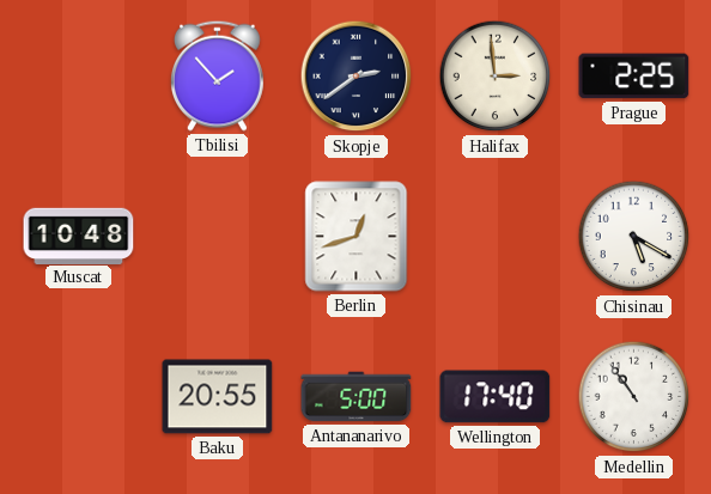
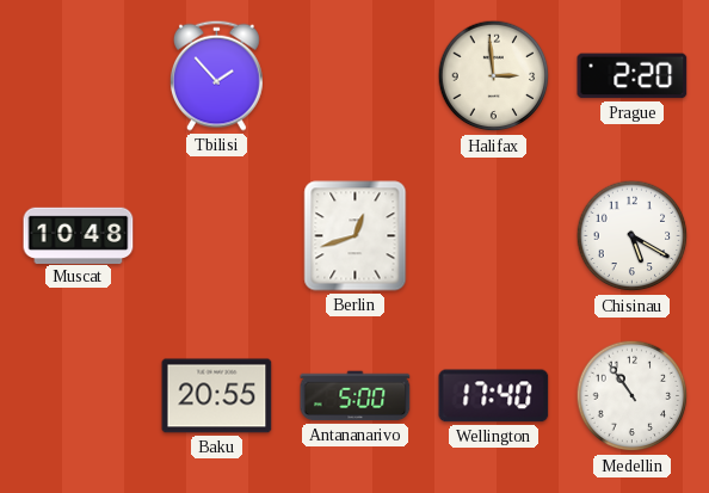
Skopje: 2:39 -> none (357, 77)
Prague: 2:25 -> 2:20 (633, 76)
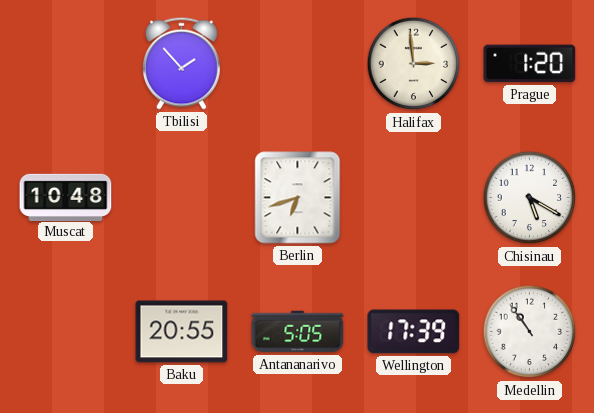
Prague: 2:20 -> 1:20 (530, 64)
Berlin: 12:42 -> 6:42 (298, 198)
Antananarivo: 5:00 -> 5:05 (298, 332)
Wellington: 17:40 -> 17:39 (414, 332)
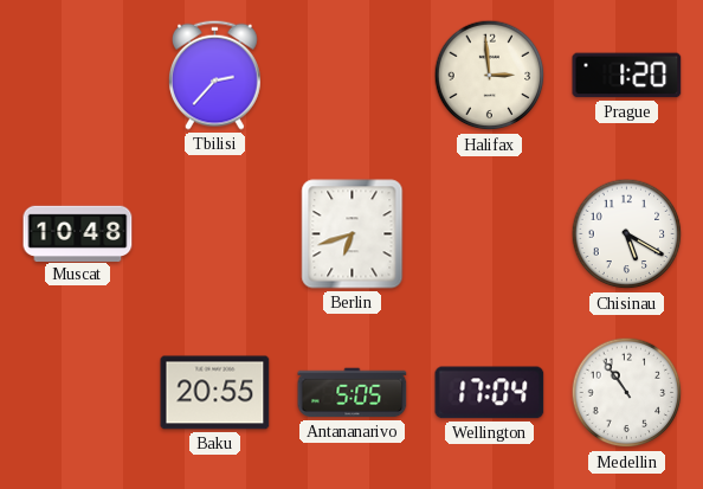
Tbilisi: 1:53 -> 2:37 (214, 75)
Wellington: 17:39 -> 17:04 (490, 393)
